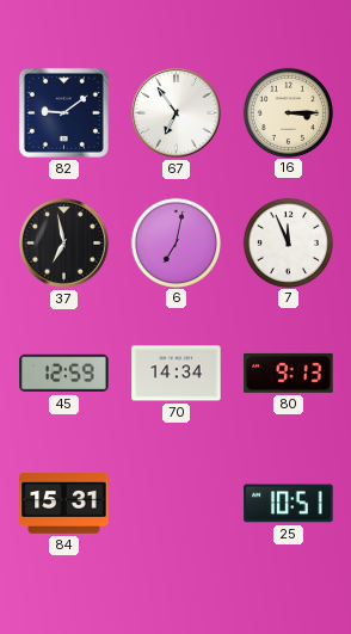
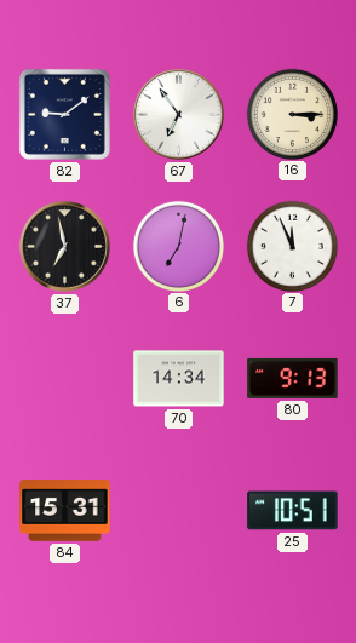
45: 12:59 -> none (64, 374)
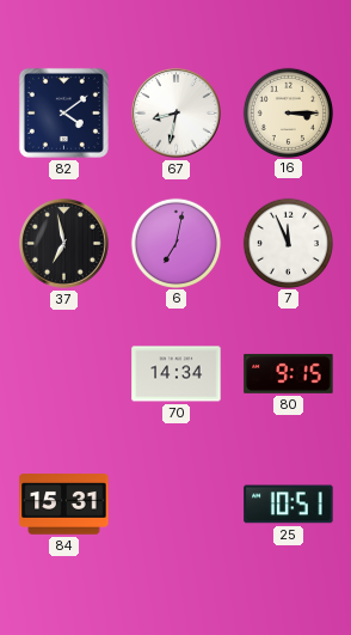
82: 9:09 -> 4:09 (63, 112)
67: 6:54 -> 8:32 (177, 114)
80: 9:13 -> 9:15 (289, 373)
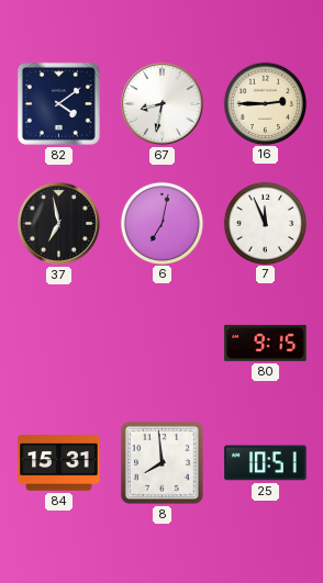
16: 3:15 -> 2:45 (265, 103)
70: 14:34 -> none (177, 374)
8: none -> 7:59 (161, 462)
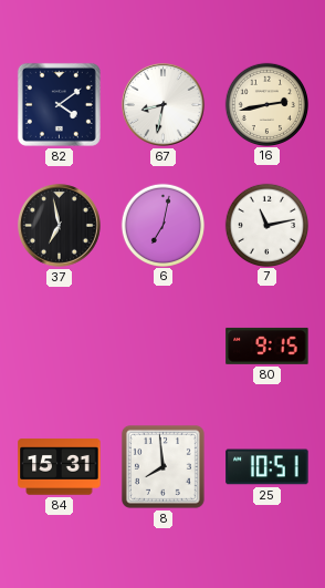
16: 2:45 -> 2:43 (266, 104)
7: 11:56 -> 11:13 (266, 225)
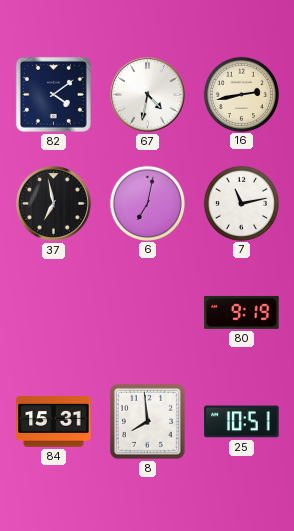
67: 8:32 -> 4:32 (148, 95)
80: 9:15 -> 9:19 (242, 312)
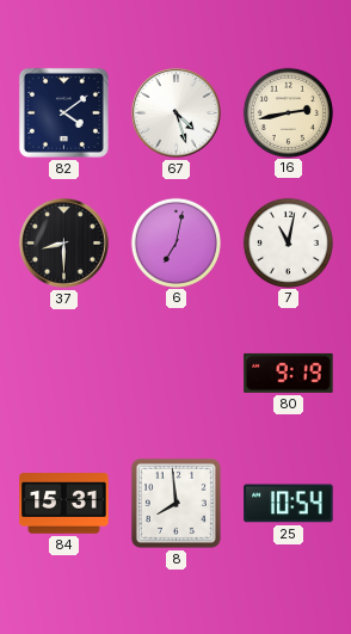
67: 4:32 -> 4:27 (177, 113)
37: 6:58 -> 8:30 (64, 244)
7: 11:13 -> 11:02 (288, 242)
25: 10:51 -> 10:54 (289, 504)
